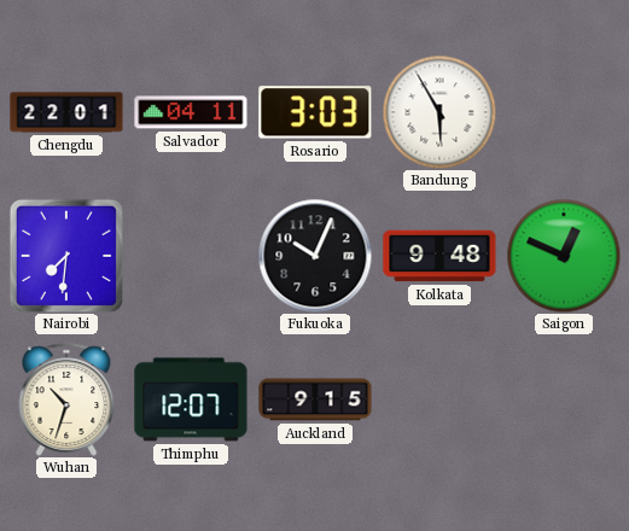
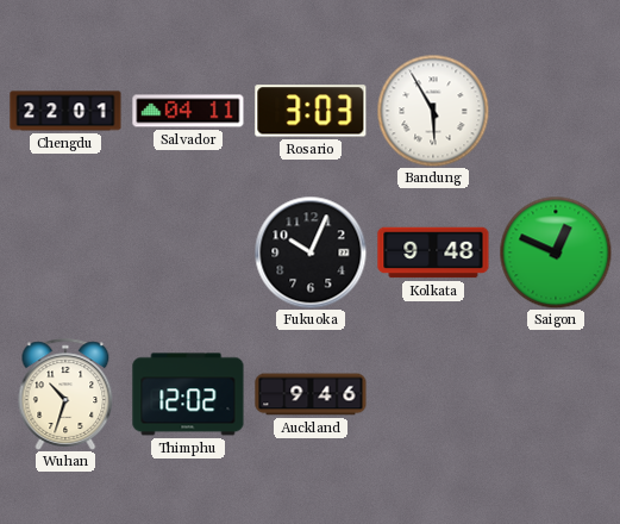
Nairobi: 7:31 -> none (66, 256)
Thimphu: 12:07 -> 12:02 (188, 394)
Auckland: 9:15 -> 9:46 (311, 394)
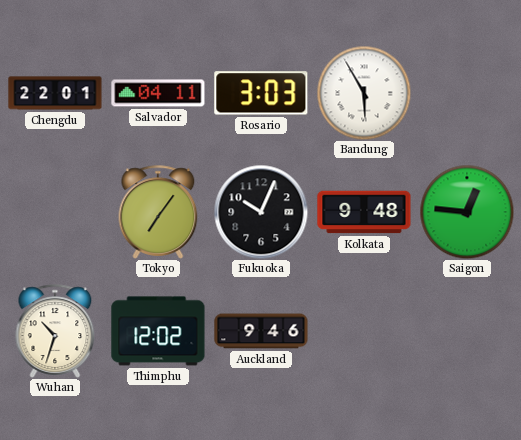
Tokyo: none -> 7:06 (158, 212)
Saigon: 12:49 -> 12:46 (467, 212)
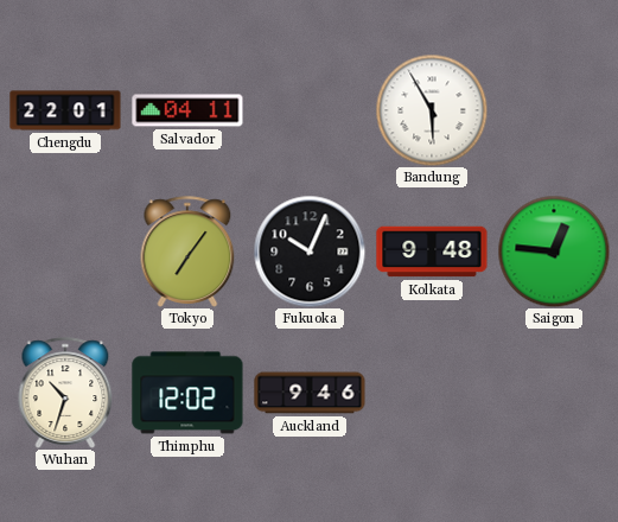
Rosario: 3:03 -> none (261, 93)
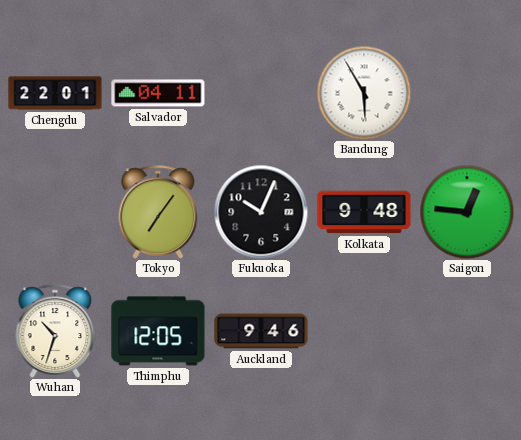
Thimphu: 12:02 -> 12:05 (158, 331)
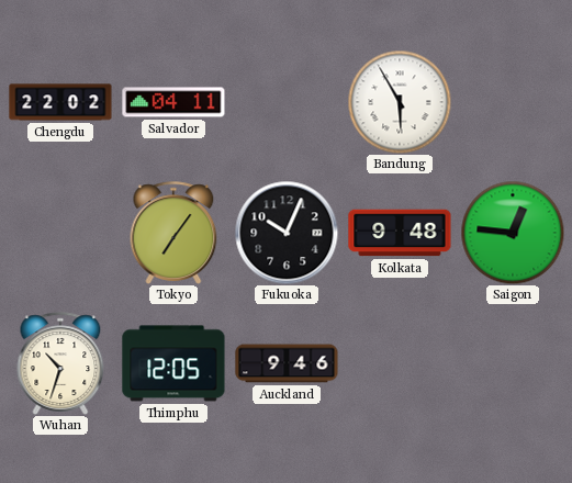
Chengdu: 22:01 -> 22:02 (60, 102)
